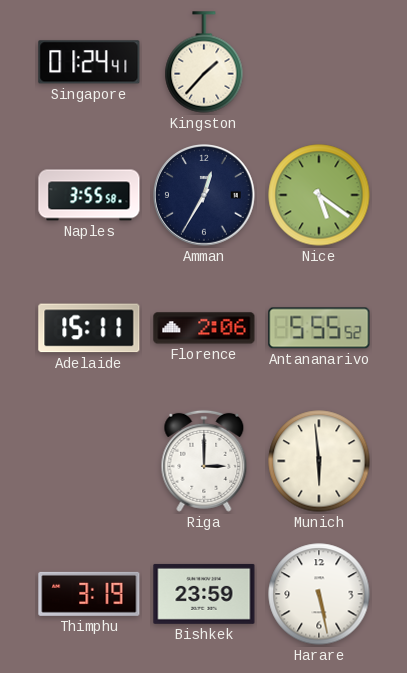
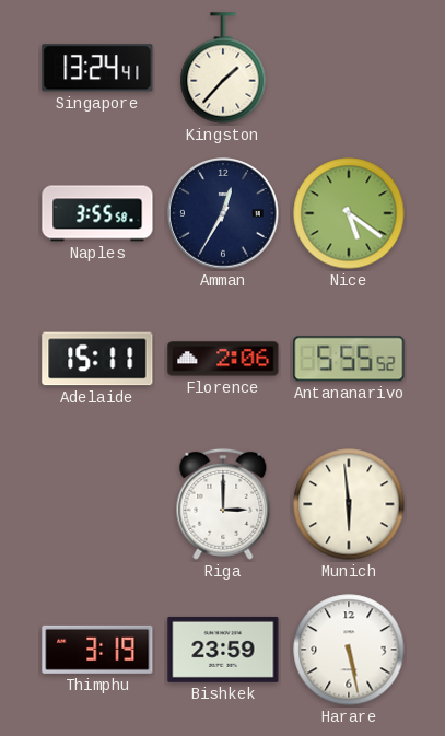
Singapore: 01:24 -> 13:24 (97, 68)
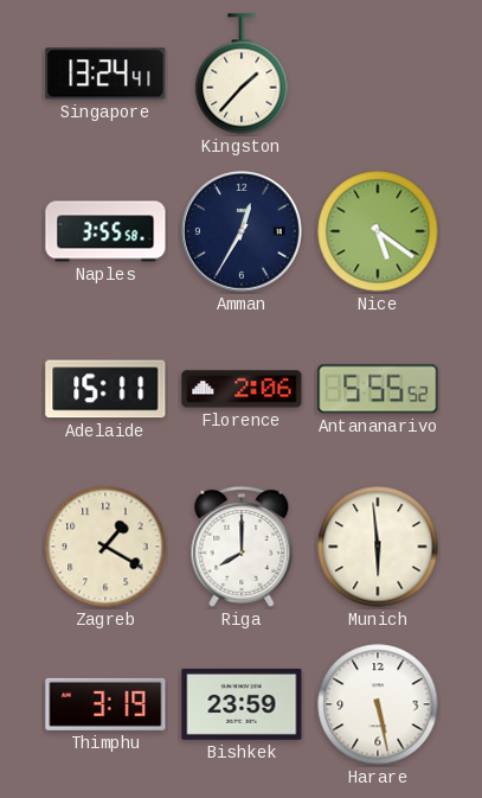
Zagreb: none -> 1:20 (105, 547)
Riga: 3:00 -> 8:00 (242, 547)
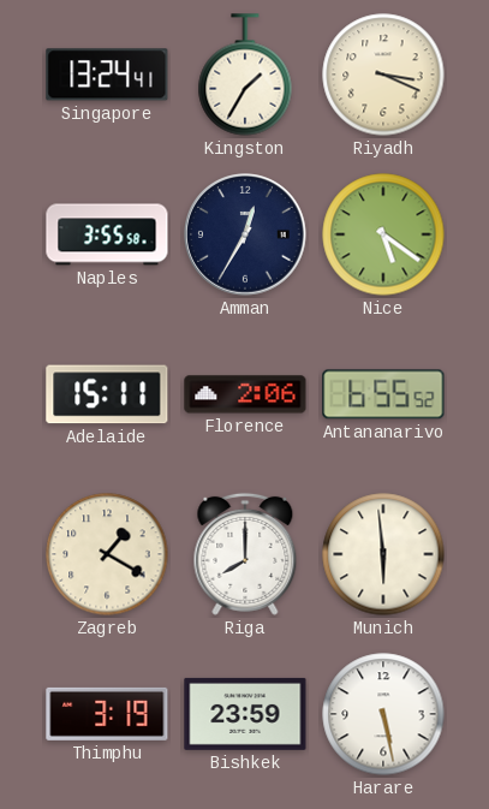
Kingston: 1:37 -> 1:35 (245, 75)
Riyadh: none -> 3:19 (383, 75)
Antananarivo: 5:55 -> 6:55 (383, 394)
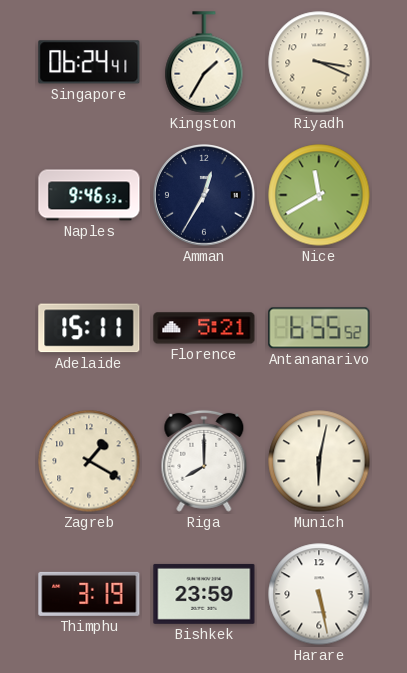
Singapore: 13:24 -> 06:24 (89, 62)
Naples: 3:55 -> 9:46 (89, 195)
Nice: 5:21 -> 11:40 (319, 195)
Florence: 2:06 -> 5:21 (204, 328)
Munich: 5:59 -> 6:02 (319, 461)
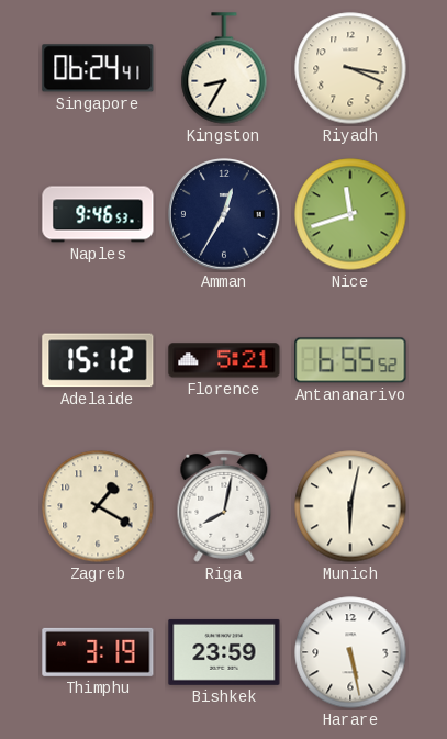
Kingston: 1:35 -> 8:35 (224, 68)
Nice: 11:40 -> 11:42 (350, 214)
Adelaide: 15:11 -> 15:12 (98, 360)
Riga: 8:00 -> 8:02 (224, 506)
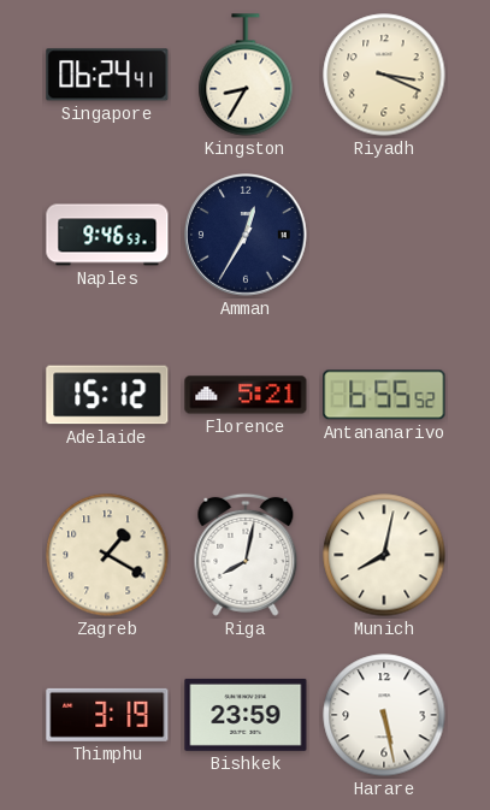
Nice: 11:42 -> none (350, 214)
Munich: 6:02 -> 8:02 (384, 555)
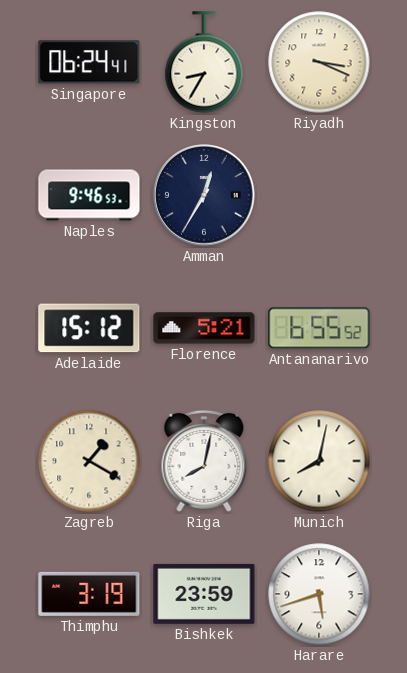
Harare: 5:28 -> 5:42 (319, 594)
